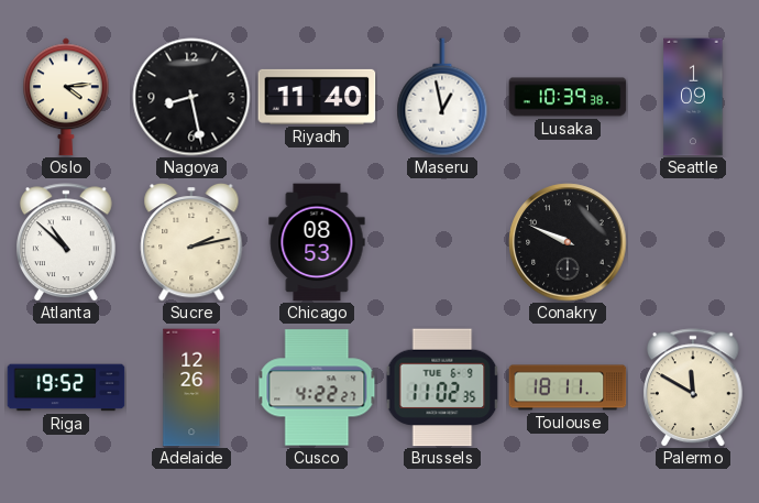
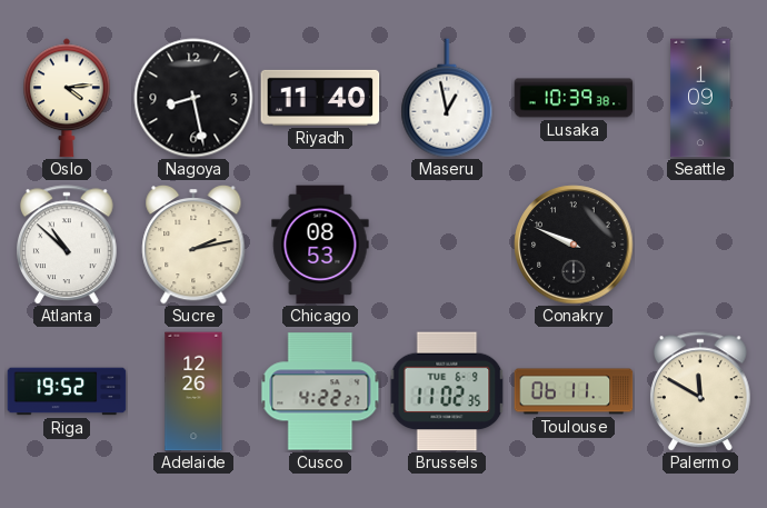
Toulouse: 18:11 -> 06:11 (574, 391)
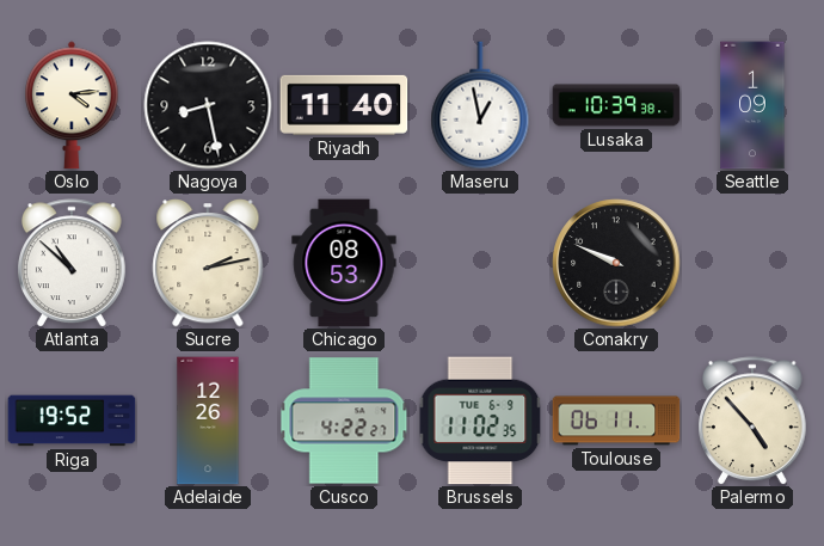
Palermo: 11:50 -> 4:53 (754, 421)
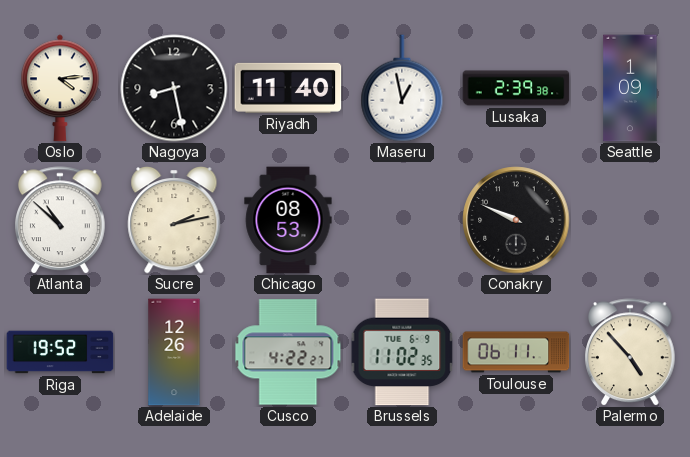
Lusaka: 10:39 -> 2:39 (516, 88)
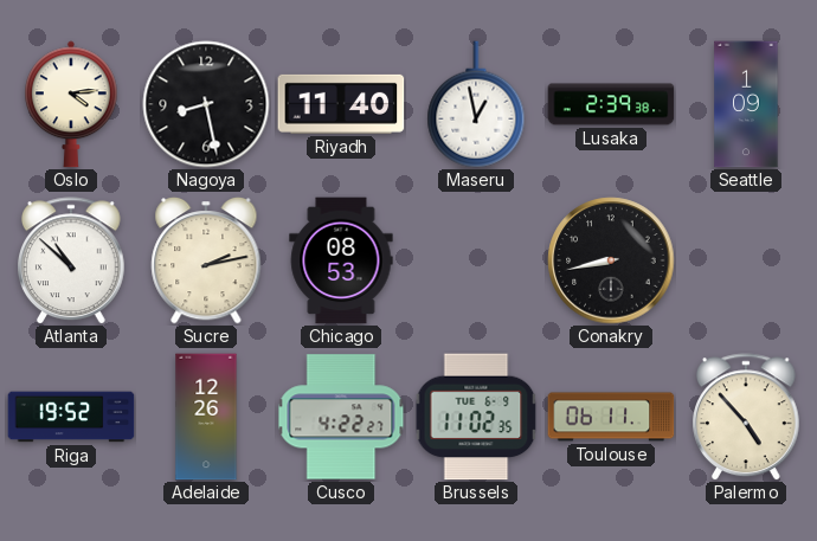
Conakry: 9:49 -> 8:43 (611, 260)
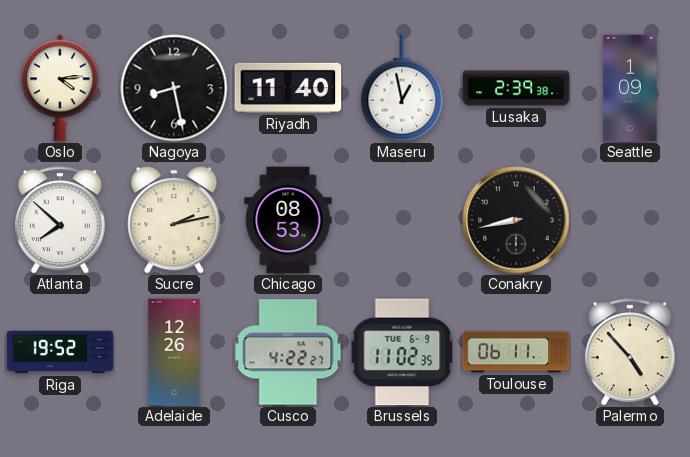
Atlanta: 10:52 -> 7:52 (61, 220)
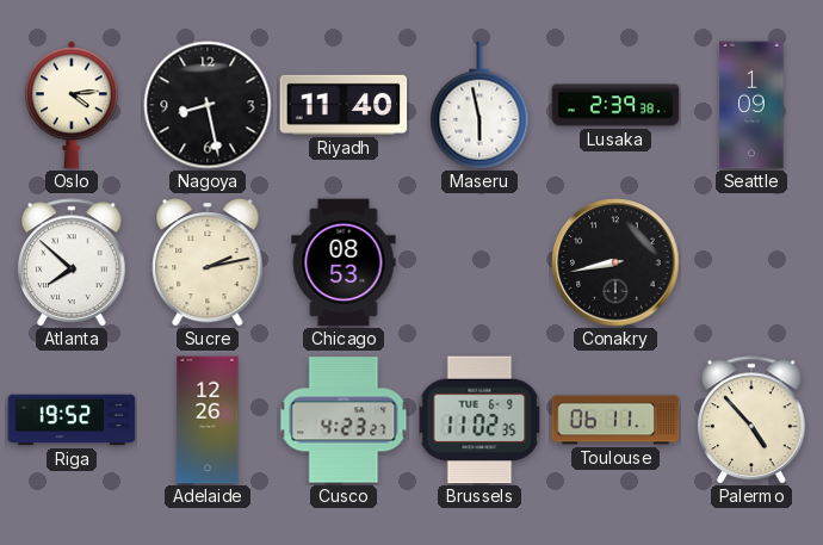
Maseru: 12:58 -> 5:58 (479, 105)
Cusco: 4:22 -> 4:23 (344, 420)
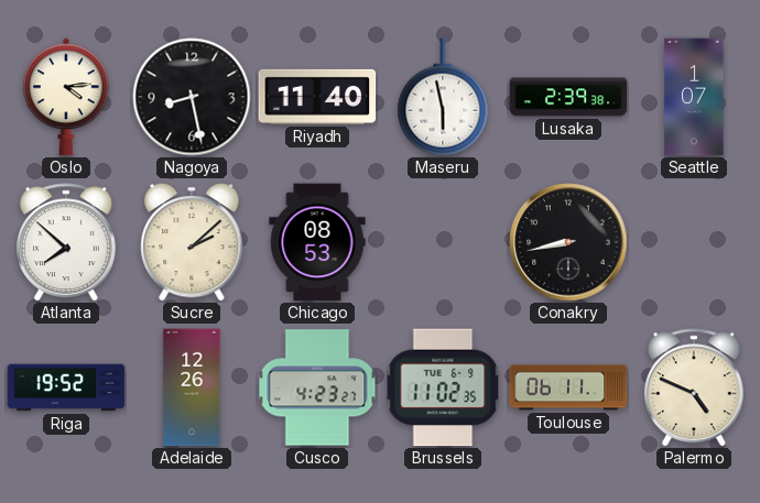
Seattle: 1:09 -> 1:07 (694, 97)
Sucre: 2:13 -> 2:08 (192, 242)
Palermo: 4:53 -> 4:49 (695, 387)
